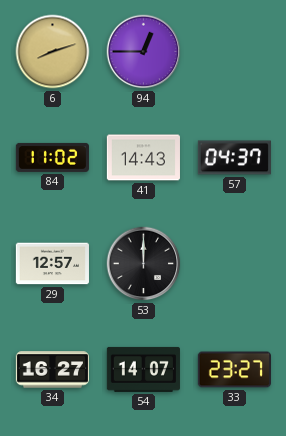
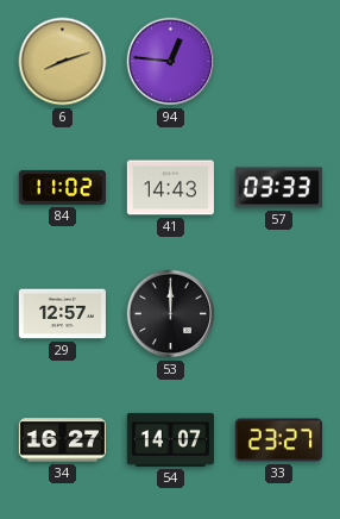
94: 12:45 -> 12:46 (171, 62)
57: 04:37 -> 03:33 (278, 188)
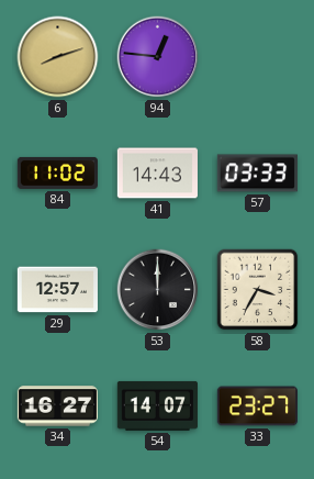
58: none -> 3:35 (258, 290)
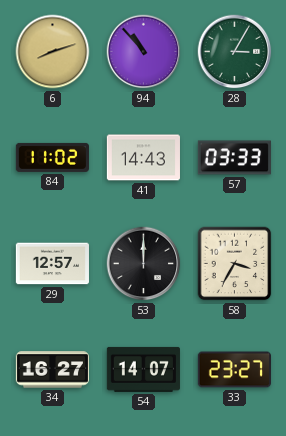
94: 12:46 -> 10:53 (144, 52)
28: none -> 3:05 (235, 52)
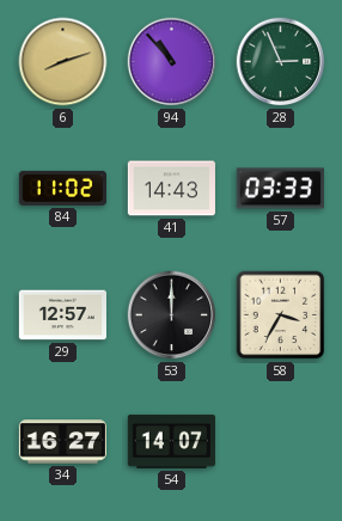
28: 3:05 -> 2:56 (281, 62)
33: 23:27 -> none (234, 370)
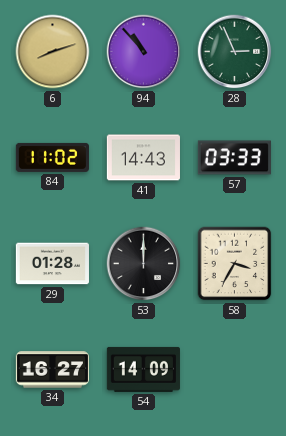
29: 12:57 -> 01:28 (52, 264)
54: 14:07 -> 14:09 (143, 369)
